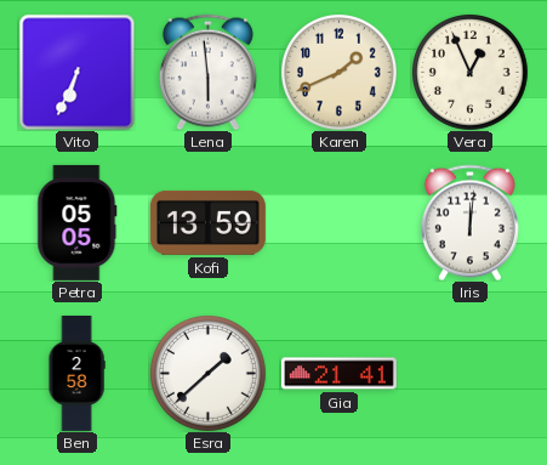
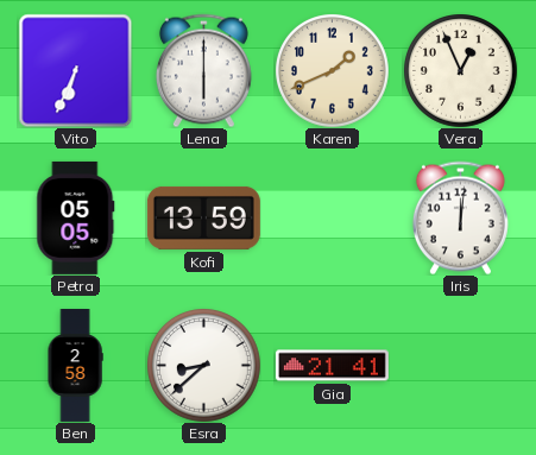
Lena: 5:59 -> 6:00 (203, 70)
Esra: 1:38 -> 8:38 (204, 366)
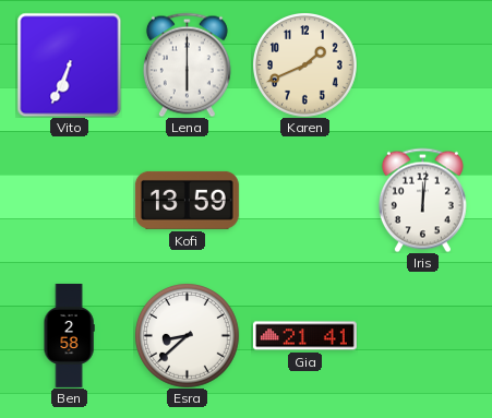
Vera: 12:56 -> none (461, 71)
Petra: 05:05 -> none (76, 217)
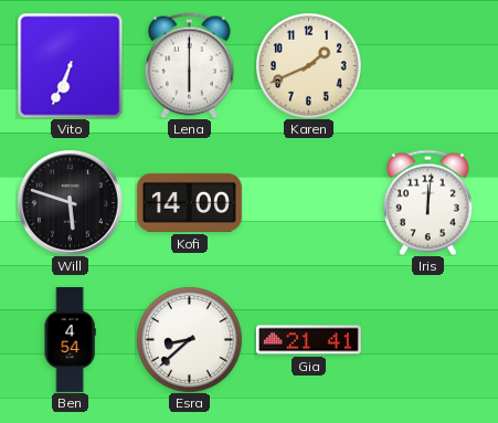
Will: none -> 5:48 (70, 202)
Kofi: 13:59 -> 14:00 (189, 202)
Ben: 2:58 -> 4:54 (70, 340)
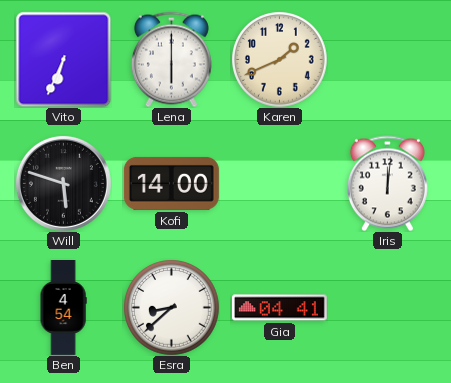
Gia: 21:41 -> 04:41 (279, 308)
